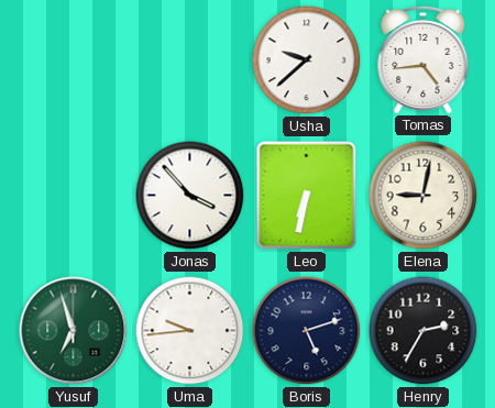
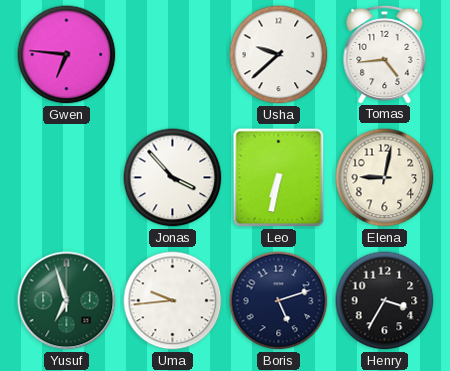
Gwen: none -> 6:46 (67, 55)
Henry: 2:35 -> 3:35 (385, 301)
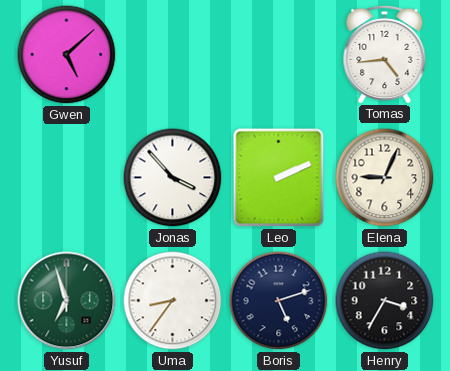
Gwen: 6:46 -> 5:08 (67, 55)
Usha: 9:38 -> none (279, 55)
Leo: 6:32 -> 2:11 (279, 178)
Elena: 9:02 -> 9:04 (385, 178)
Uma: 9:44 -> 8:36 (173, 301)
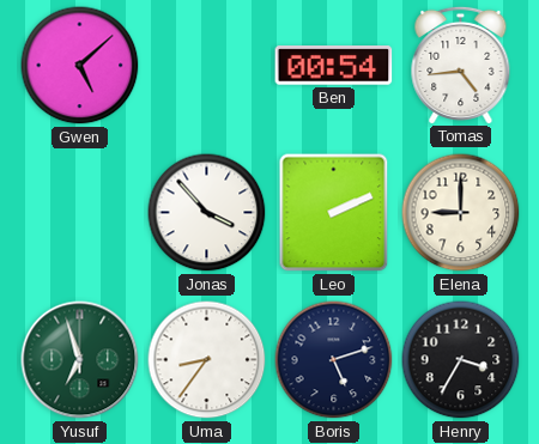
Ben: none -> 00:54 (334, 66)
Elena: 9:04 -> 9:00 (461, 213)
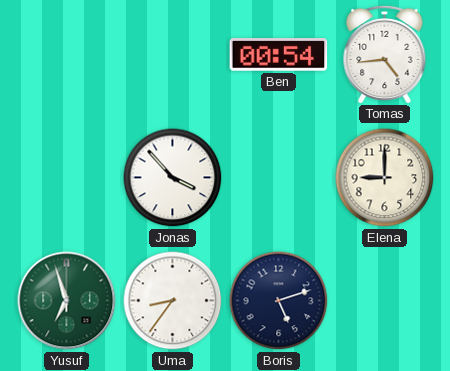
Gwen: 5:08 -> none (80, 66)
Leo: 2:11 -> none (334, 213)
Henry: 3:35 -> none (461, 360)
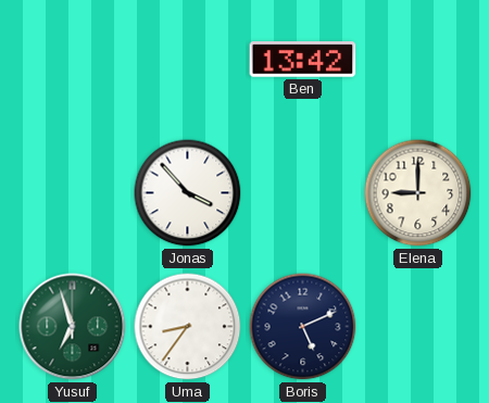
Ben: 00:54 -> 13:42 (303, 60)
Tomas: 4:44 -> none (385, 54)
Boris: 5:12 -> 5:11 (303, 327)
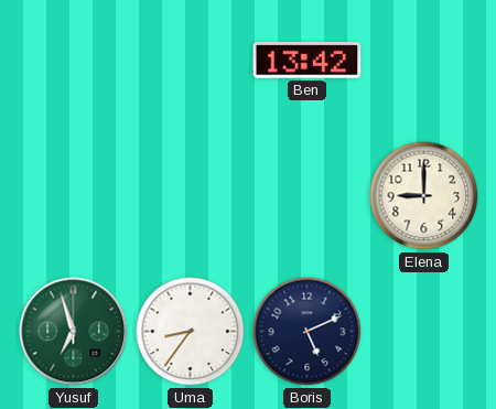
Jonas: 3:53 -> none (188, 193)
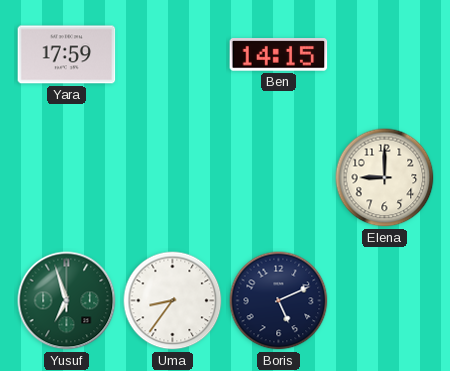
Yara: none -> 17:59 (67, 55)
Ben: 13:42 -> 14:15 (279, 55)
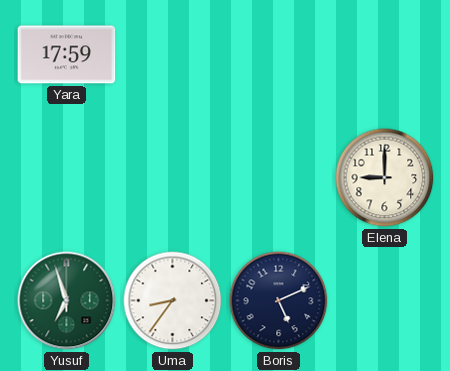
Ben: 14:15 -> none (279, 55)
